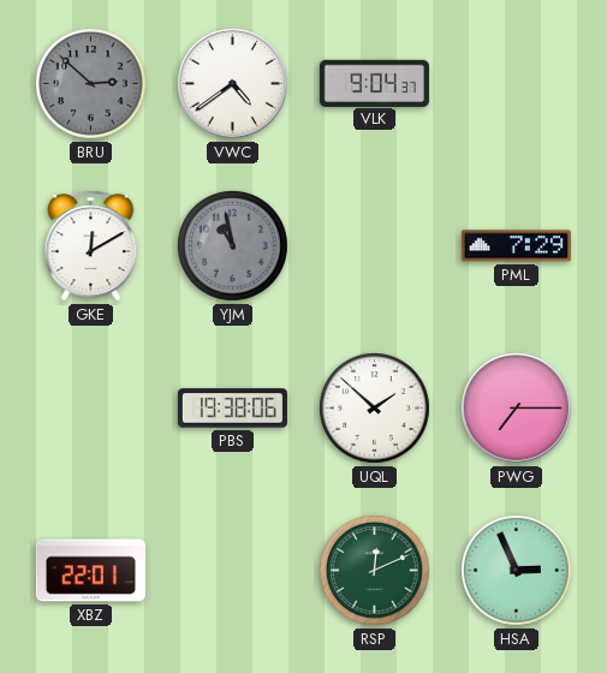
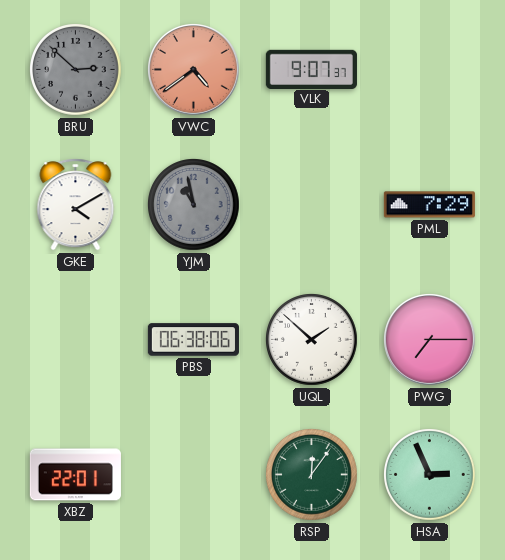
VWC dial: white -> salmon (193, 69)
VLK: 9:04 -> 9:07 (311, 69)
GKE: 12:10 -> 4:10 (76, 205)
PBS: 19:38 -> 06:38 (193, 340)
RSP: 12:11 -> 12:06 (312, 475)
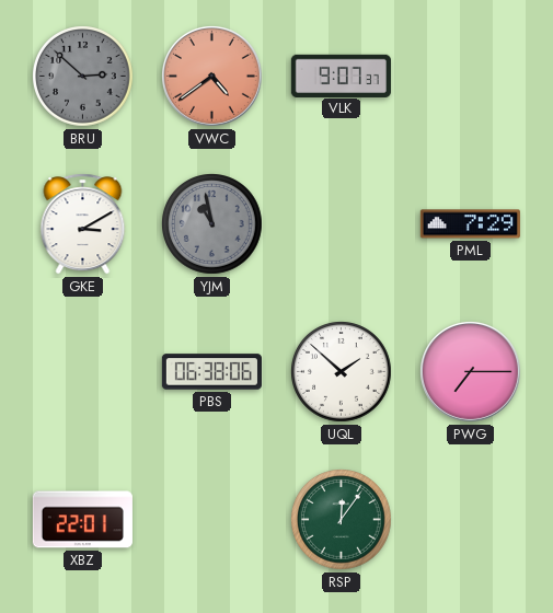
GKE: 4:10 -> 3:10 (83, 224)
HSA: 2:56 -> none (430, 475)
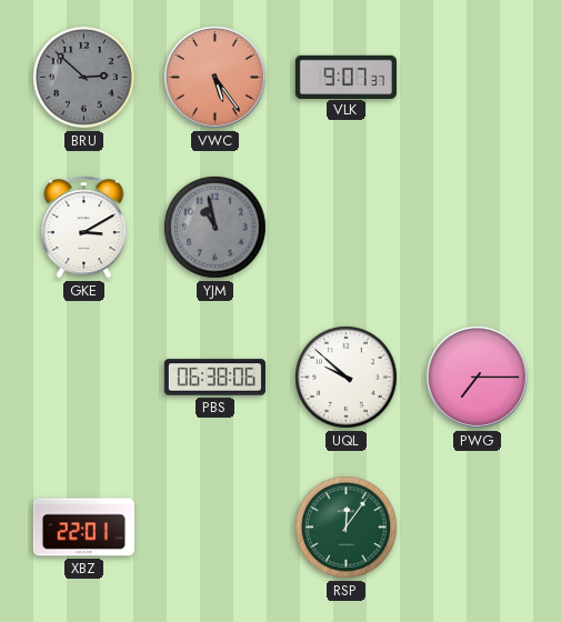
VWC: 4:39 -> 5:24 (214, 77)
PML: 7:29 -> none (470, 224)
UQL: 1:52 -> 9:52 (347, 378)
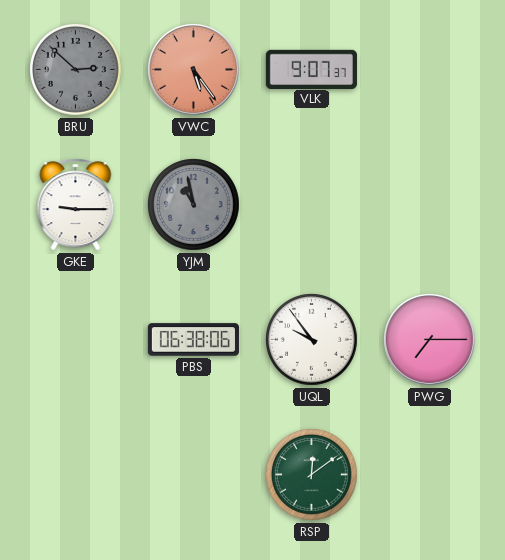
GKE: 3:10 -> 9:15 (76, 205)
UQL: 9:52 -> 9:54 (312, 340)
XBZ: 22:01 -> none (83, 528)
RSP: 12:06 -> 12:09 (312, 475)
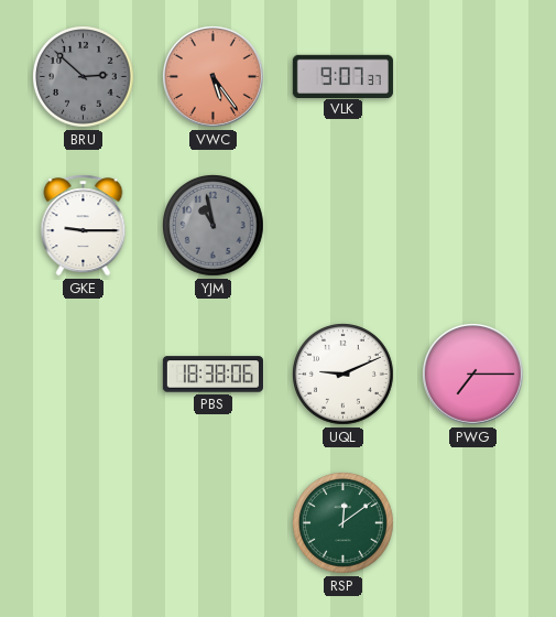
PBS: 06:38 -> 18:38 (212, 375)
UQL: 9:54 -> 9:11 (344, 375)
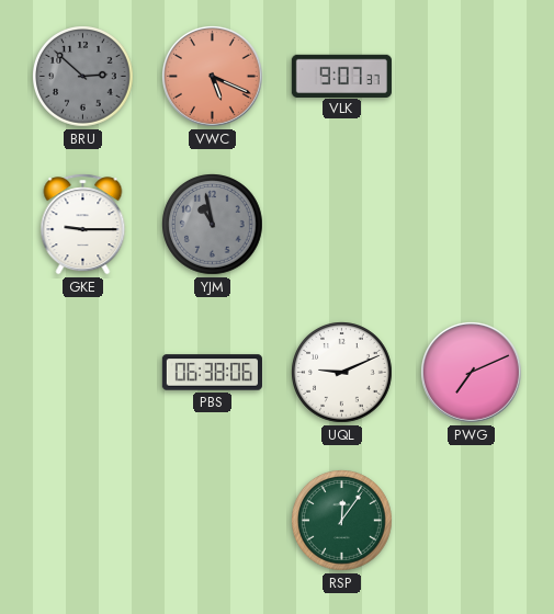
VWC: 5:24 -> 5:19 (212, 76)
PBS: 18:38 -> 06:38 (212, 373)
PWG: 7:15 -> 7:11 (471, 372)
RSP: 12:09 -> 12:06 (342, 521)
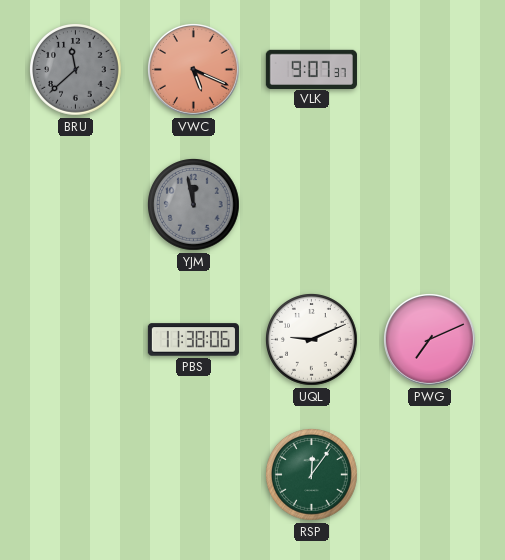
BRU: 2:52 -> 11:38 (76, 70)
GKE: 9:15 -> none (83, 225)
YJM: 10:58 -> 11:58 (194, 205)
PBS: 06:38 -> 11:38 (193, 340)
